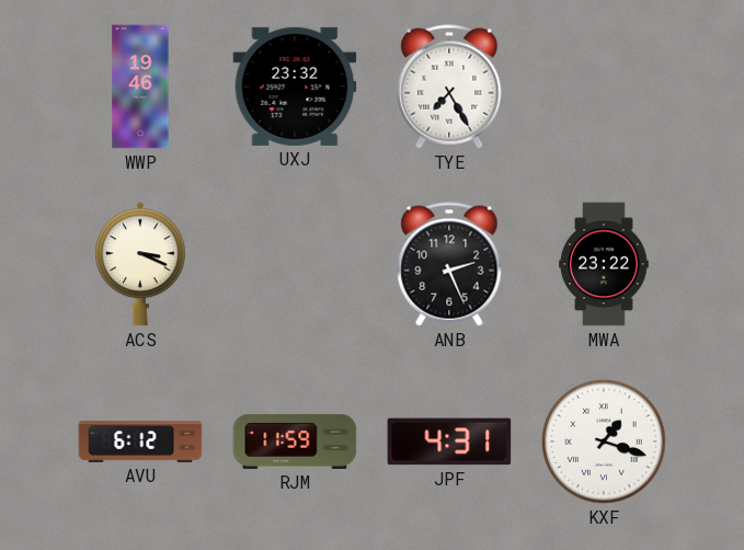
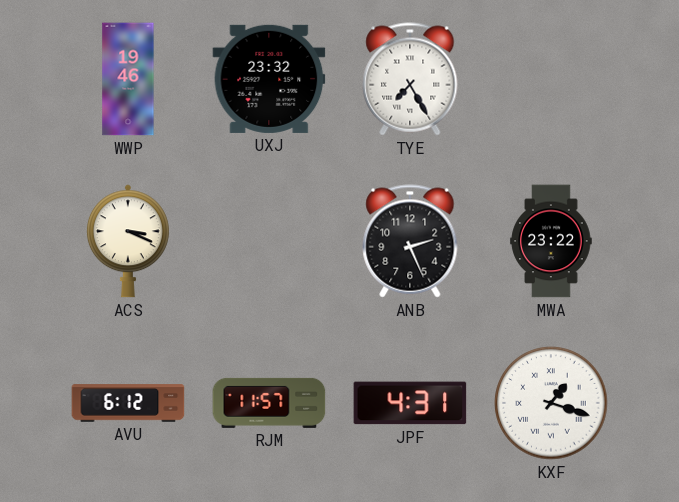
RJM: 11:59 -> 11:57 (269, 403)
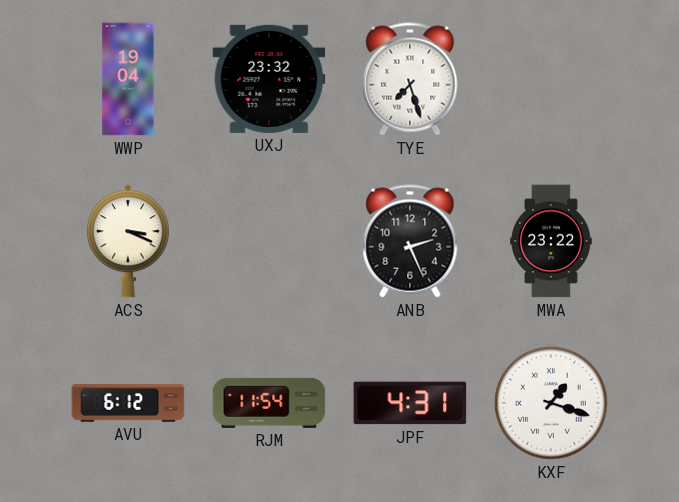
WWP: 19:46 -> 19:04 (128, 79)
TYE: 7:25 -> 7:27 (410, 79)
RJM: 11:57 -> 11:54 (269, 403)
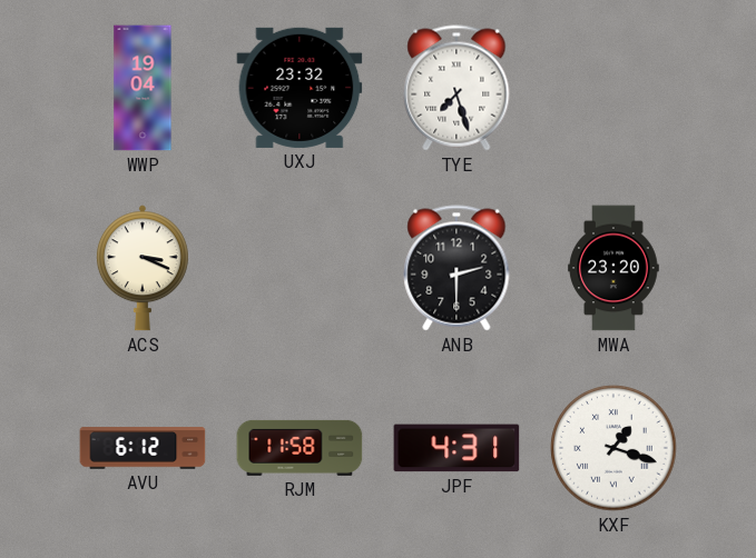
ANB: 2:26 -> 2:30 (456, 268)
MWA: 23:22 -> 23:20 (613, 268)
RJM: 11:54 -> 11:58 (300, 448)
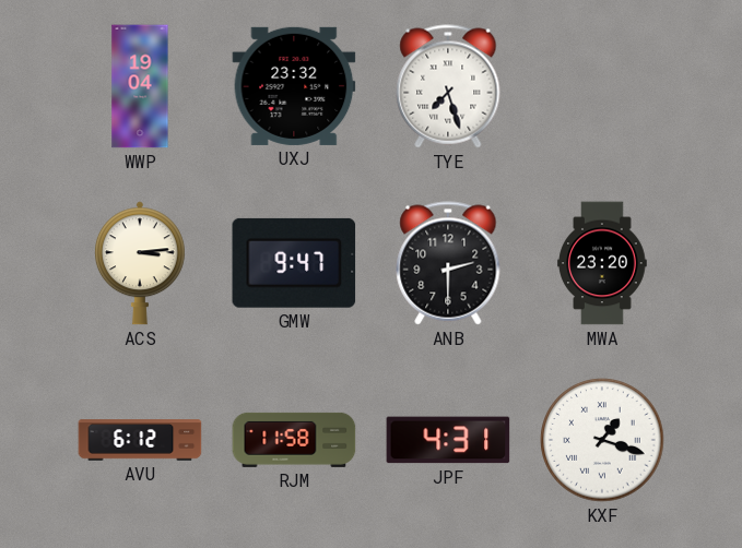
ACS: 3:19 -> 3:14 (140, 263)
GMW: none -> 9:47 (294, 263)
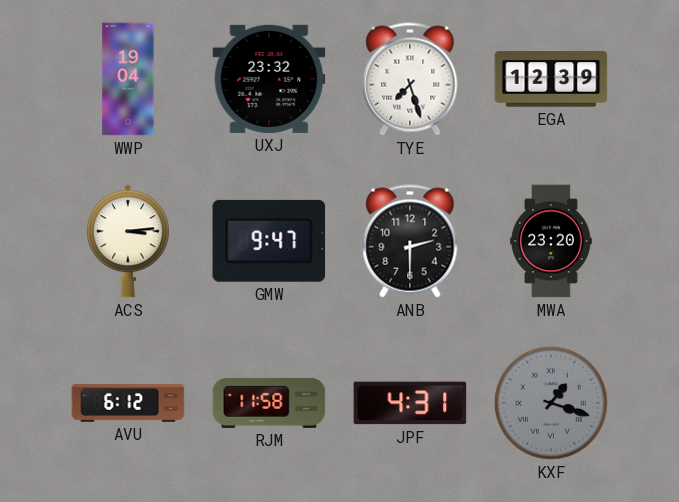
EGA: none -> 12:39 (551, 79)
KXF dial: white -> grey (551, 403)
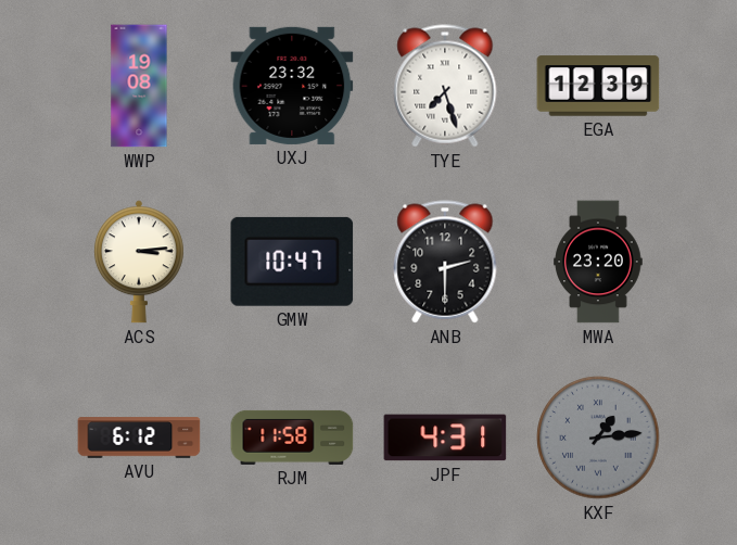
WWP: 19:04 -> 19:08 (139, 86)
GMW: 9:47 -> 10:47 (292, 262)
KXF: 1:18 -> 1:14 (598, 438)
